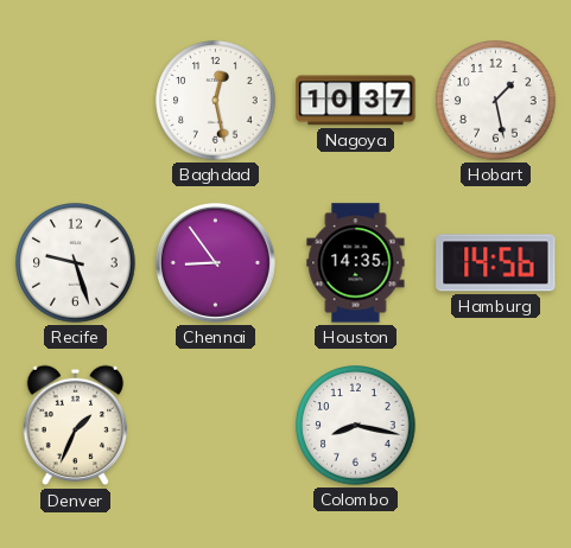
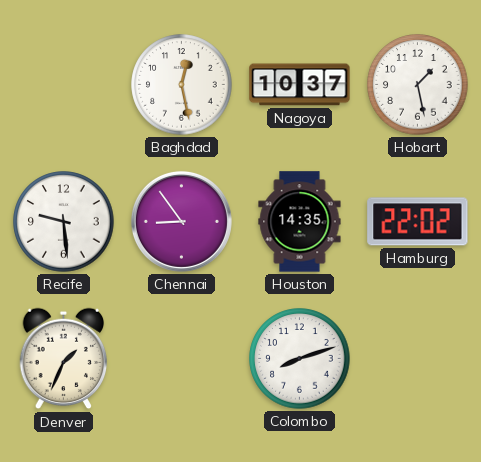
Recife: 9:27 -> 9:29 (64, 222)
Hamburg: 14:56 -> 22:02 (418, 222)
Colombo: 8:17 -> 8:12 (300, 359)
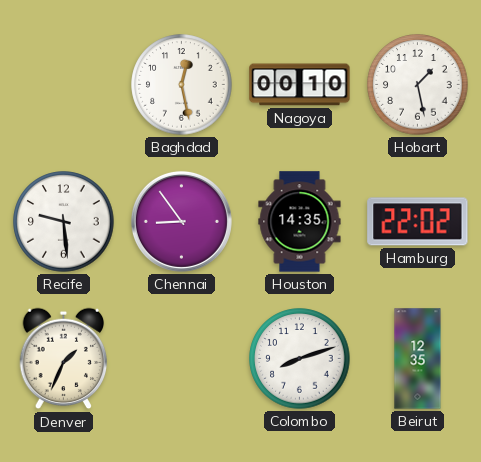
Nagoya: 10:37 -> 00:10 (300, 85)
Beirut: none -> 12:35 (418, 359)
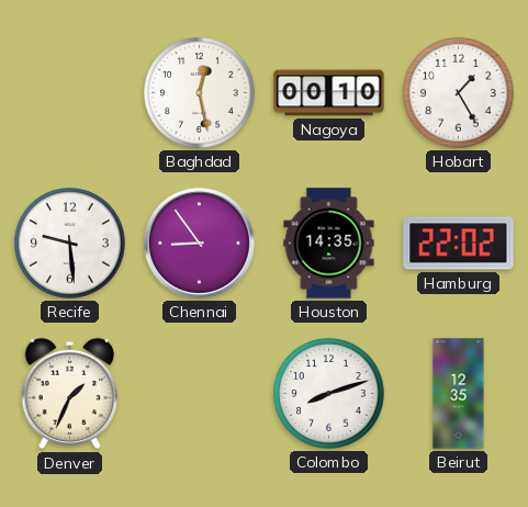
Hobart: 1:28 -> 1:25 (459, 93)
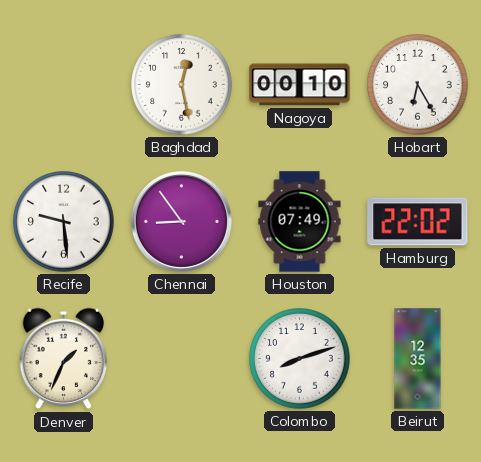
Hobart: 1:25 -> 6:25 (418, 85)
Houston: 14:35 -> 07:49 (300, 222)
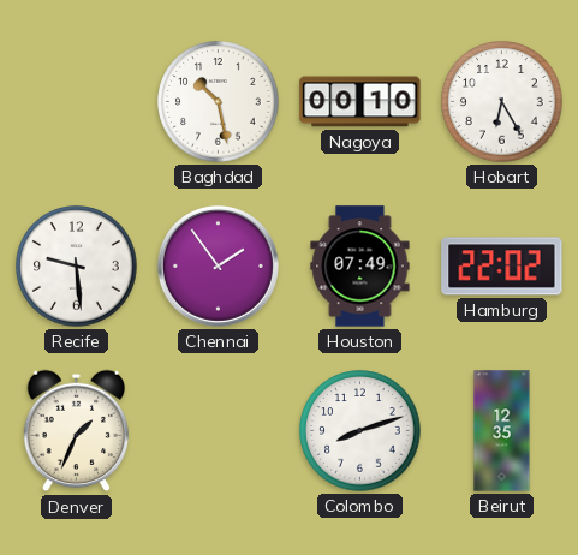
Baghdad: 12:28 -> 10:28 (219, 102)
Chennai: 8:54 -> 1:54 (218, 265)
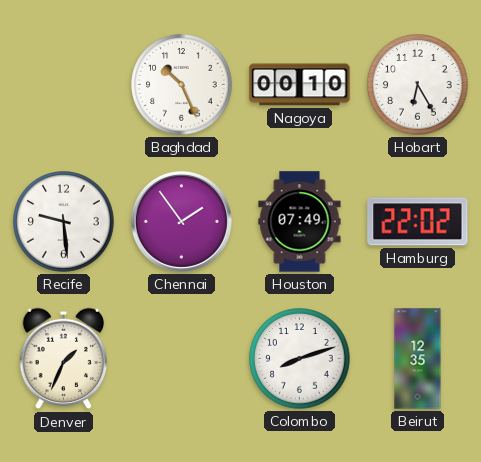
Baghdad: 10:28 -> 10:26 (182, 85)
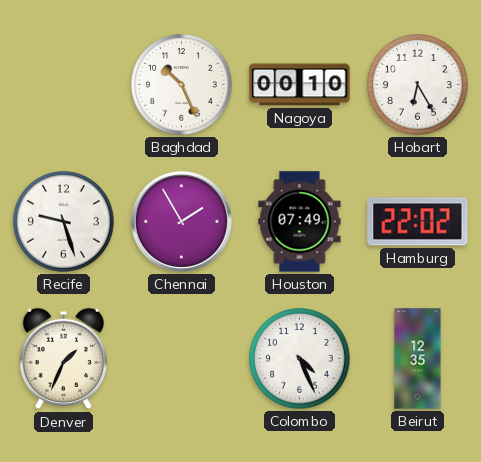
Recife: 9:29 -> 9:27 (64, 222)
Chennai: 1:54 -> 1:55 (181, 221)
Colombo: 8:12 -> 4:26 (300, 359)
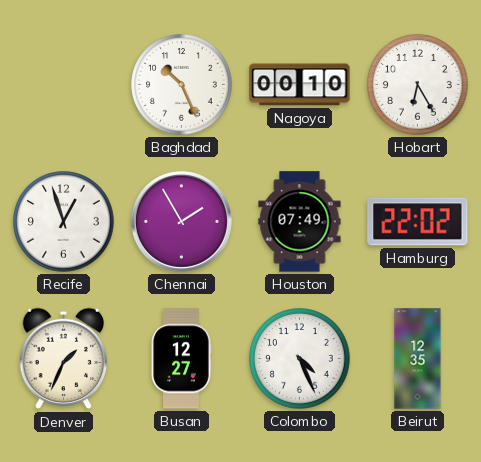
Recife: 9:27 -> 12:57 (64, 222)
Busan: none -> 12:27 (181, 359)
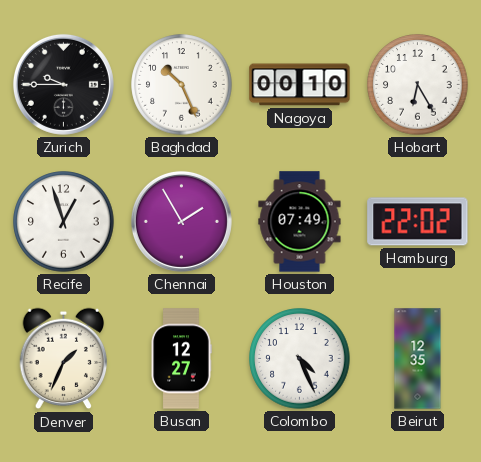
Zurich: none -> 9:45 (63, 84)
